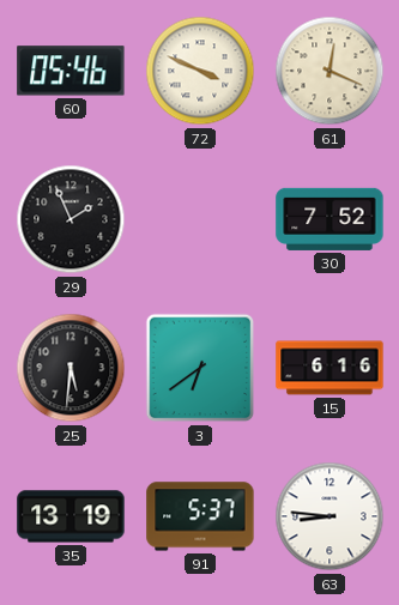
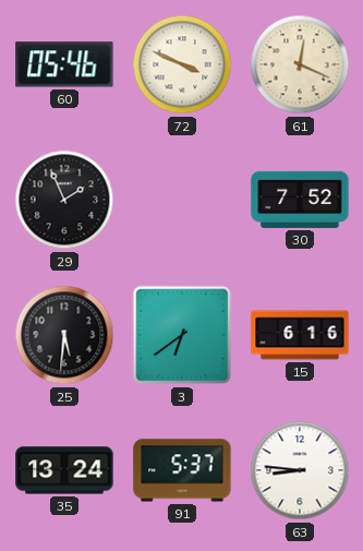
35: 13:19 -> 13:24 (64, 470)
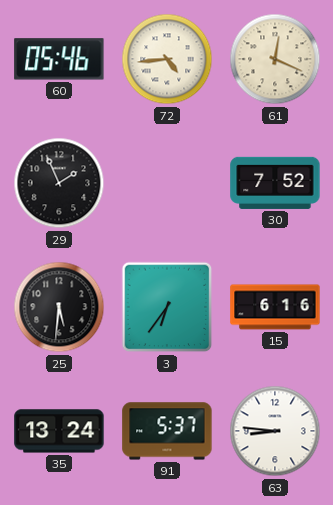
72: 3:49 -> 4:44 (167, 59)
3: 6:39 -> 6:36 (167, 307)
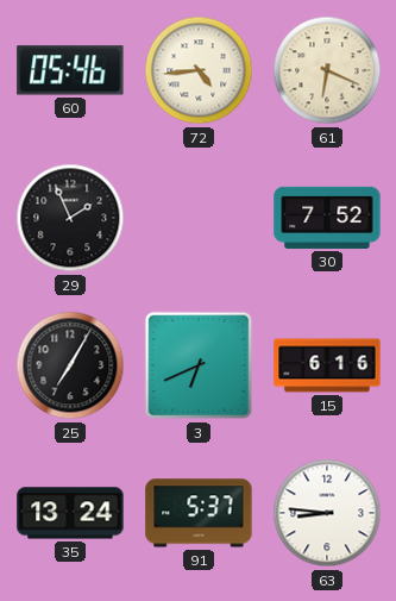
61: 12:19 -> 6:19 (327, 70)
25: 5:31 -> 7:05 (70, 365)
3: 6:36 -> 6:41 (199, 365)
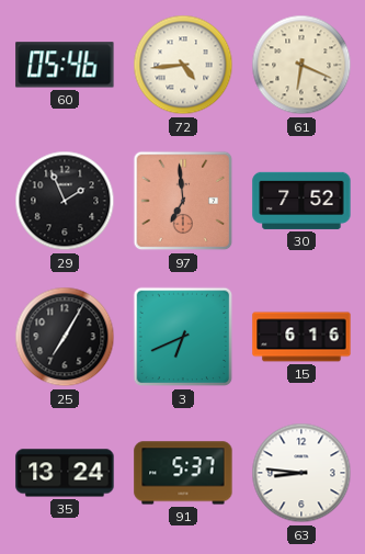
97: none -> 6:59 (183, 201)
